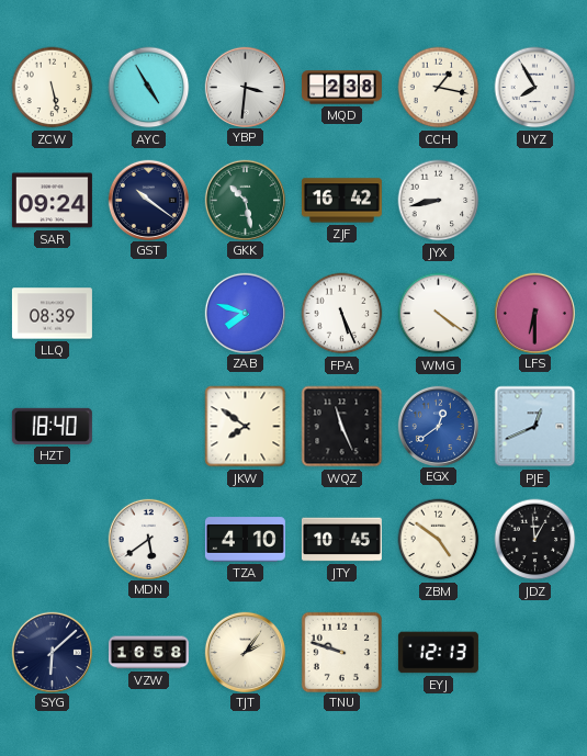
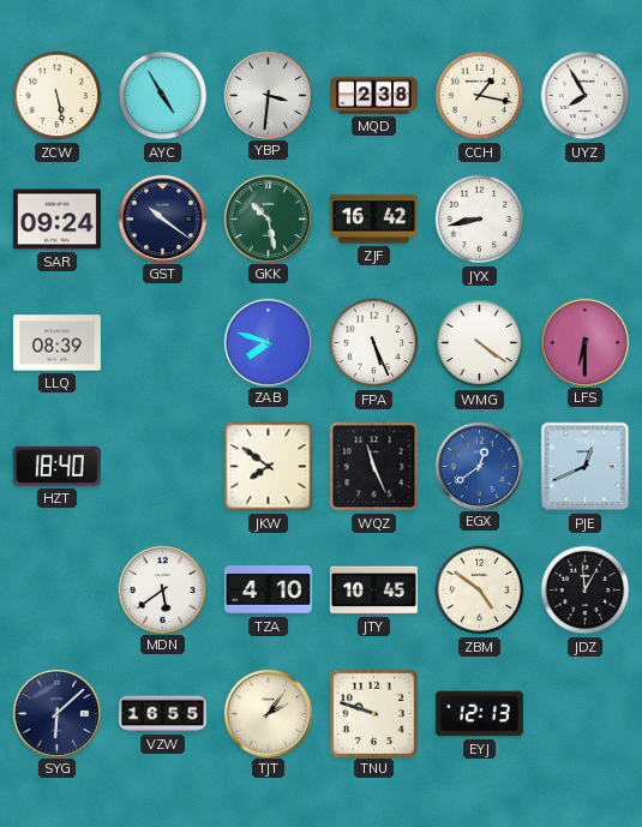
VZW: 16:58 -> 16:55 (162, 714)
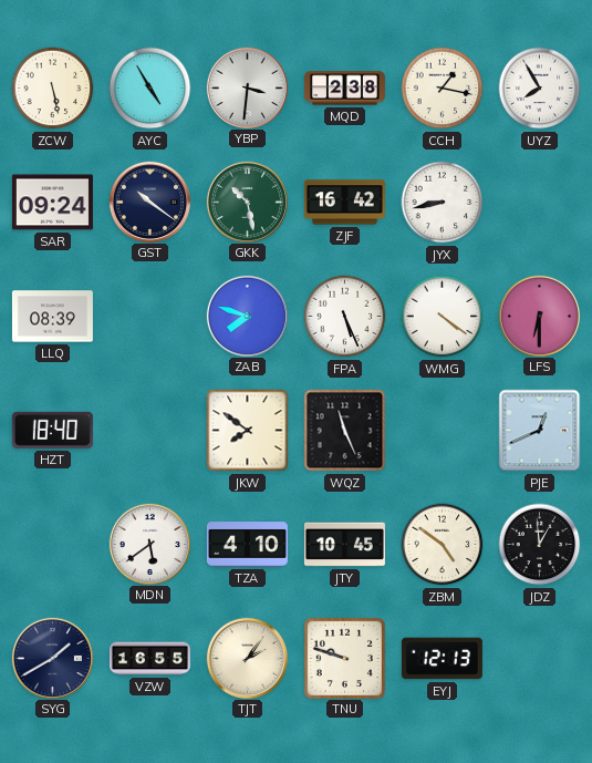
EGX: 12:39 -> none (479, 466)
SYG: 6:08 -> 1:40 (52, 658)
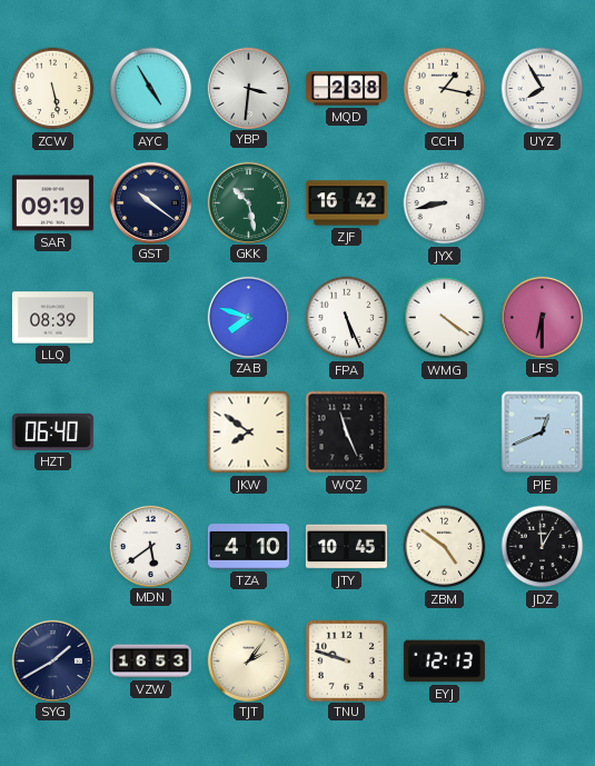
SAR: 09:24 -> 09:19 (52, 203)
HZT: 18:40 -> 06:40 (52, 431)
VZW: 16:55 -> 16:53 (150, 661)
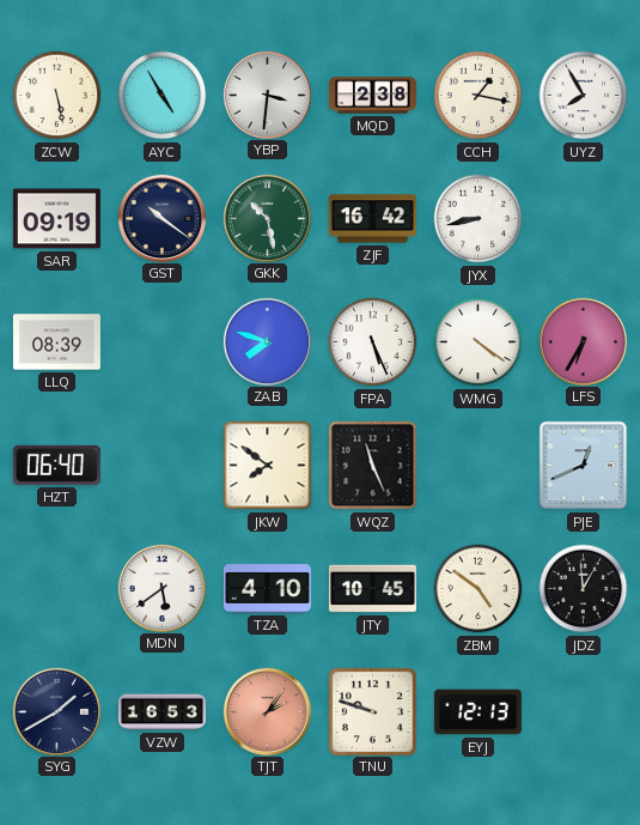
LFS: 6:30 -> 6:35 (583, 341)
TJT dial: cream -> salmon (267, 711)
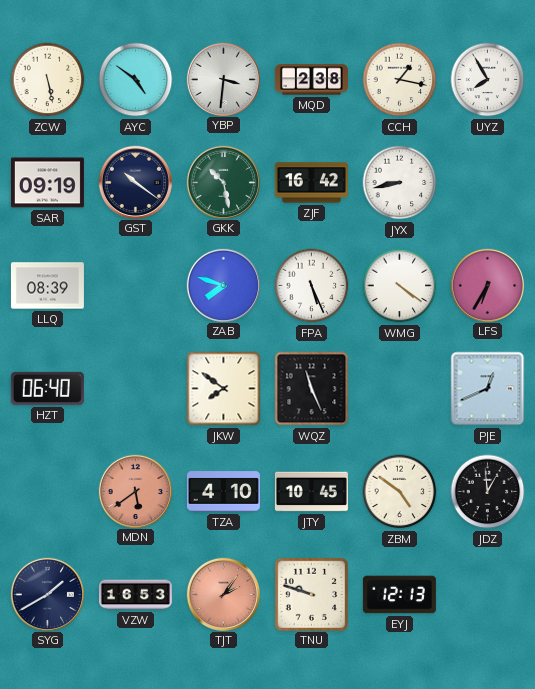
AYC: 4:55 -> 4:51 (136, 80)
MDN dial: white -> salmon (135, 491)
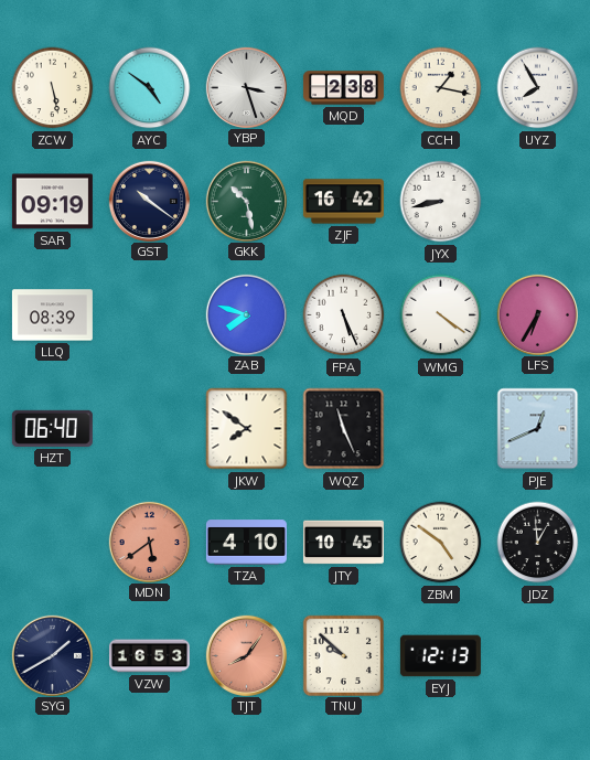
YBP: 3:31 -> 3:27 (246, 87)
TJT: 2:06 -> 8:06 (246, 655)
TNU: 9:48 -> 9:52 (343, 655)
